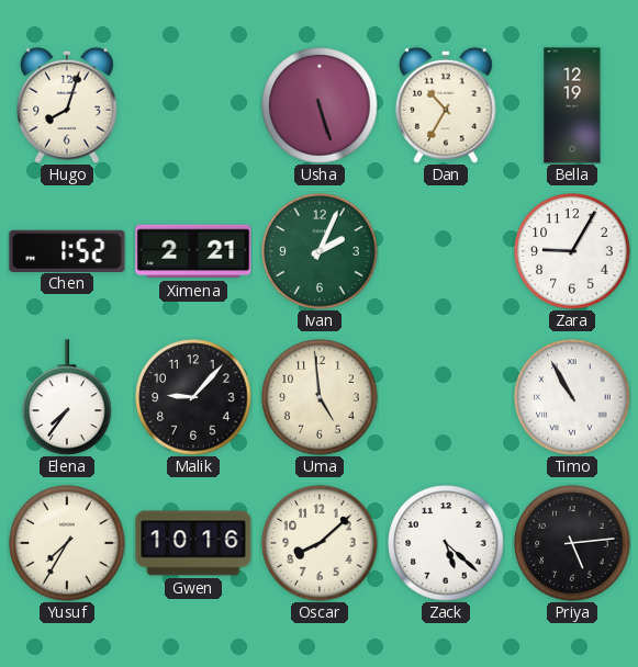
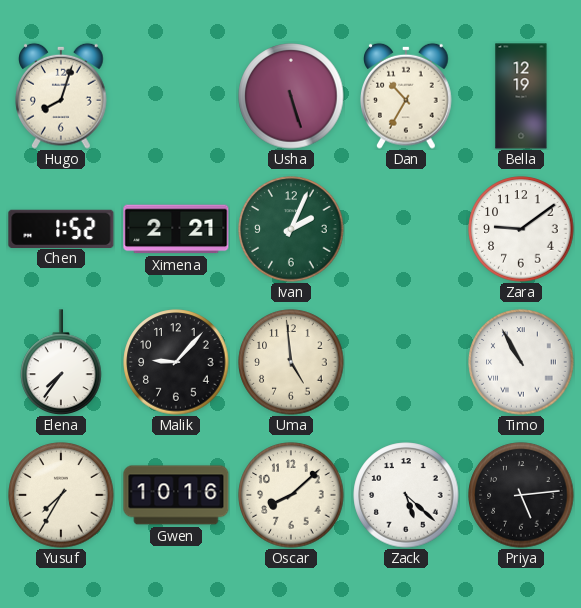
Zara: 9:05 -> 9:09 (521, 229)
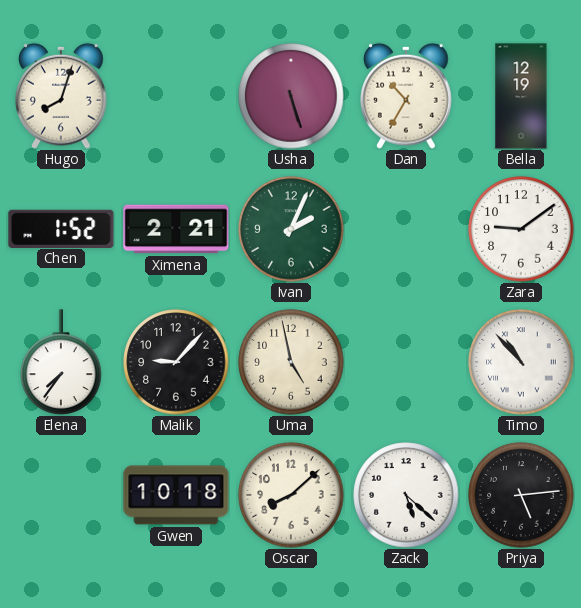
Uma: 4:59 -> 4:58 (291, 362)
Timo: 10:55 -> 10:53 (521, 362)
Yusuf: 7:35 -> none (61, 495)
Gwen: 10:16 -> 10:18 (176, 495)
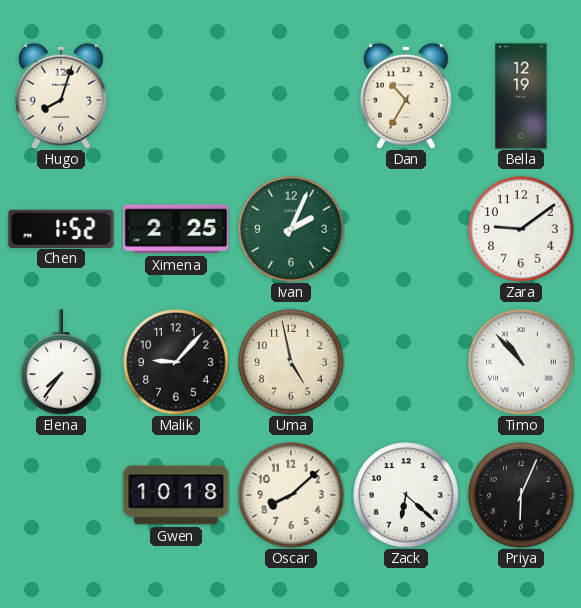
Usha: 5:27 -> none (291, 96)
Ximena: 2:21 -> 2:25 (176, 229)
Zack: 5:22 -> 6:22 (406, 495)
Priya: 5:14 -> 6:04 (521, 495)
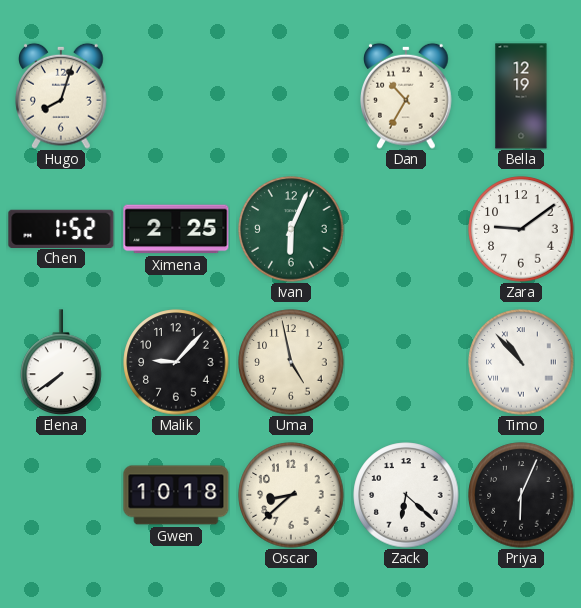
Ivan: 2:04 -> 6:04 (291, 229)
Elena: 7:36 -> 7:39 (61, 362)
Oscar: 8:08 -> 8:38 (291, 495)
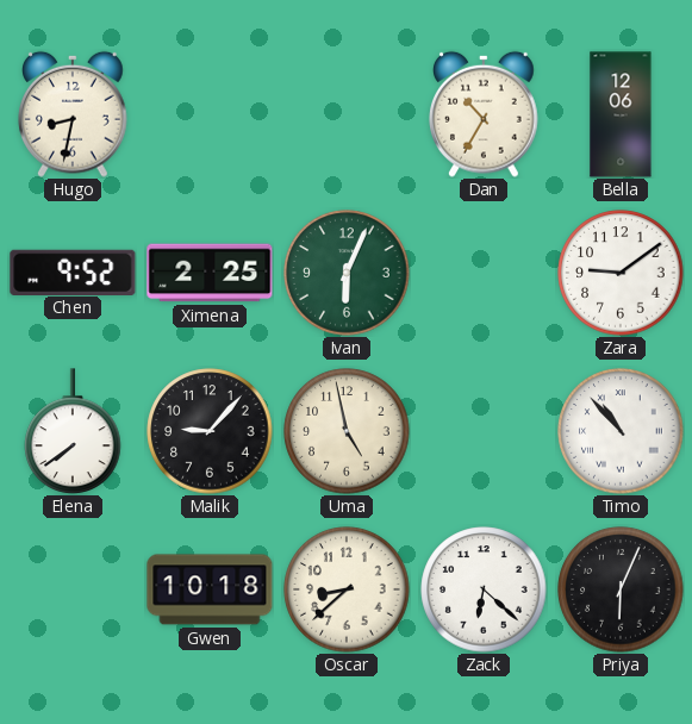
Hugo: 8:03 -> 8:32 (74, 114)
Bella: 12:19 -> 12:06 (621, 114)
Chen: 1:52 -> 9:52 (73, 271)
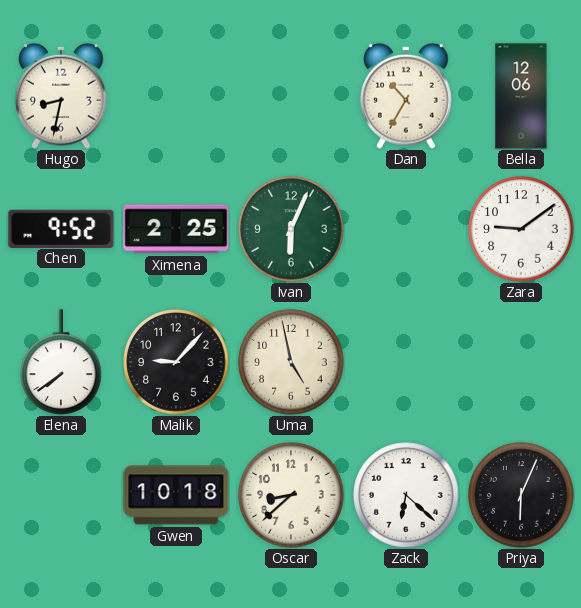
Timo: 10:53 -> none (621, 431)
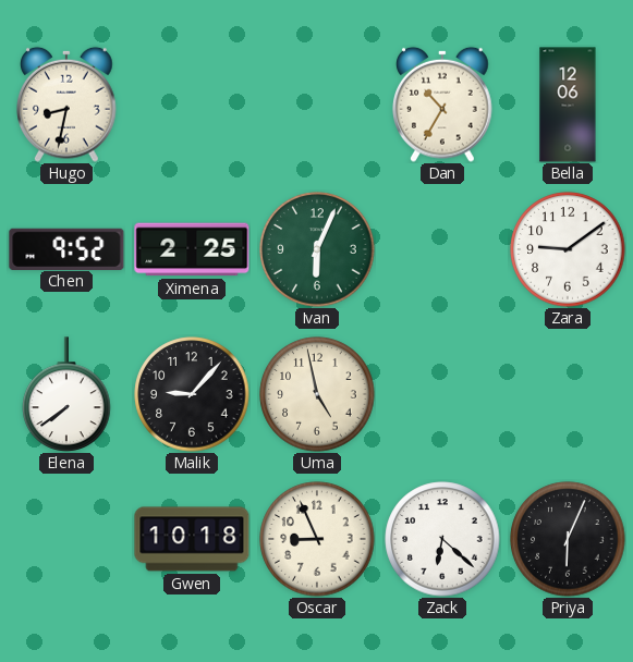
Oscar: 8:38 -> 8:56 (317, 539)
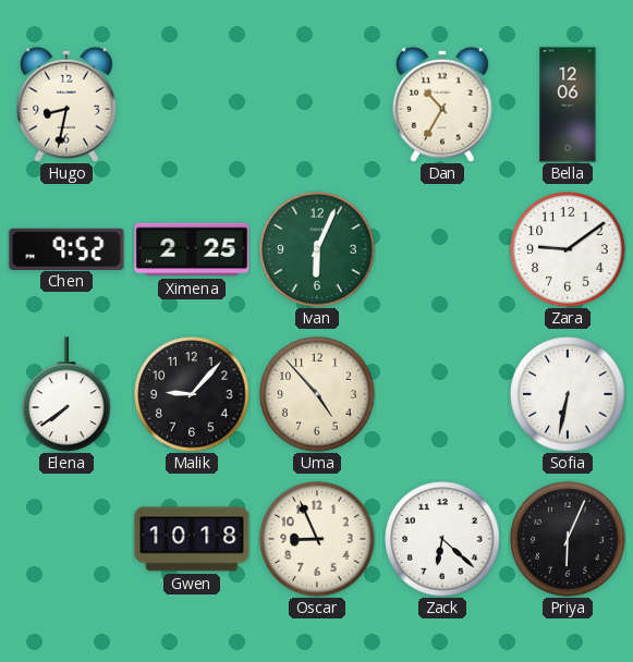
Uma: 4:58 -> 4:53 (317, 394)
Sofia: none -> 6:32 (568, 394)
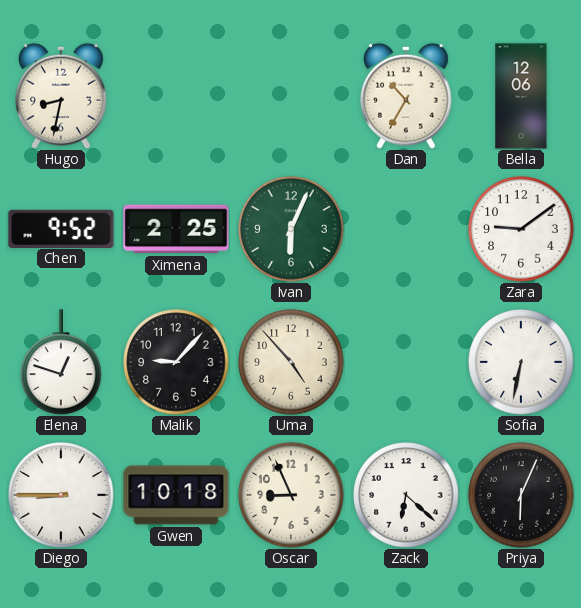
Elena: 7:39 -> 12:48 (61, 362)
Diego: none -> 8:45 (61, 495)
